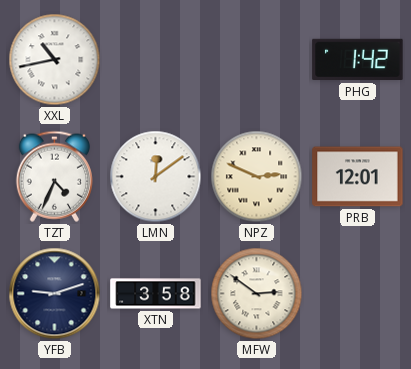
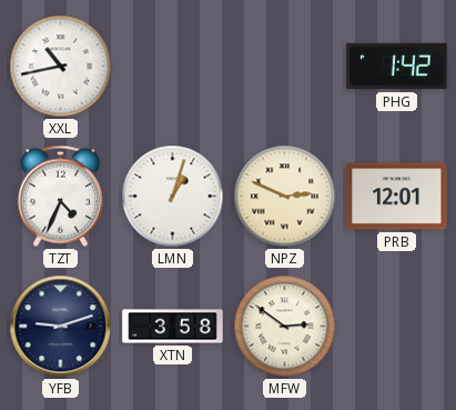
LMN: 12:09 -> 1:03 (173, 197)
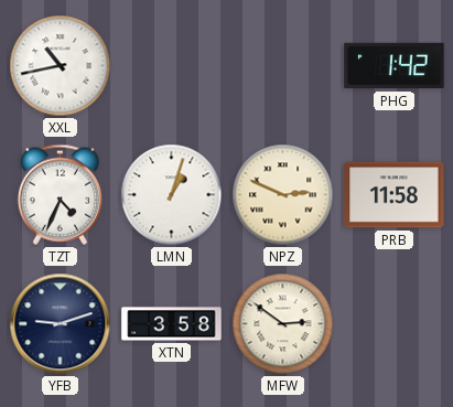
PRB: 12:01 -> 11:58 (395, 195)
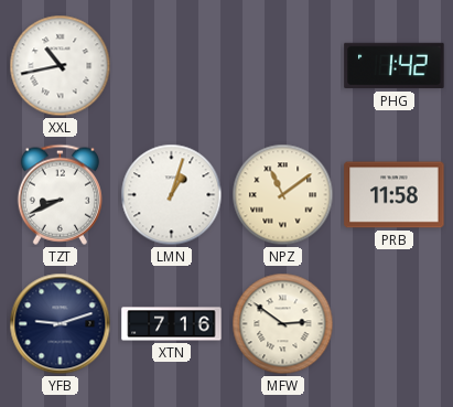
TZT: 4:34 -> 8:41 (60, 194)
NPZ: 2:49 -> 11:09 (283, 195)
XTN: 3:58 -> 7:16 (172, 324)
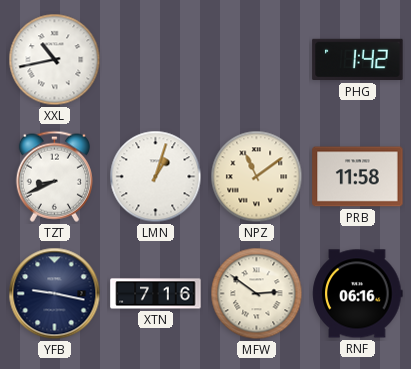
YFB: 9:12 -> 9:17 (55, 294)
RNF: none -> 06:16 (358, 294)
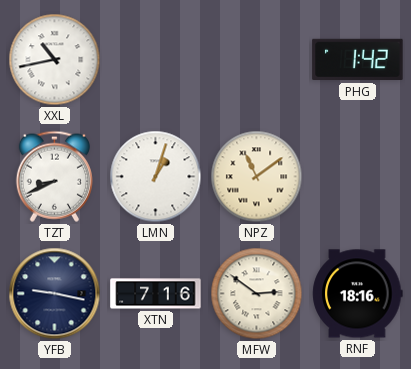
PRB: 11:58 -> none (358, 177)
RNF: 06:16 -> 18:16 (358, 294)
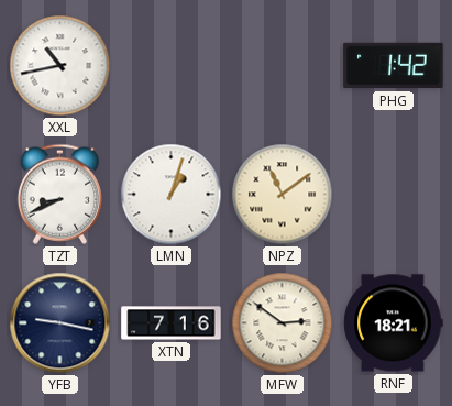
RNF: 18:16 -> 18:21 (394, 323)
